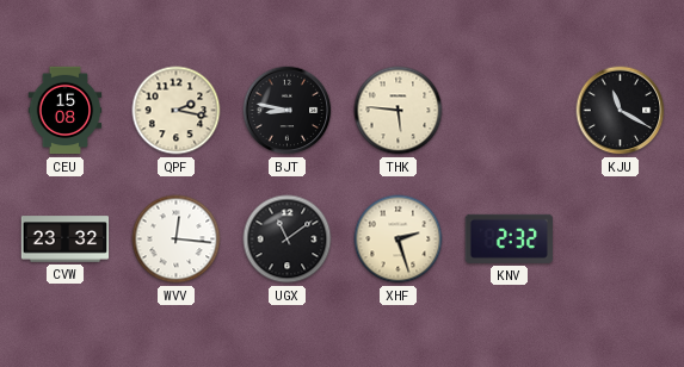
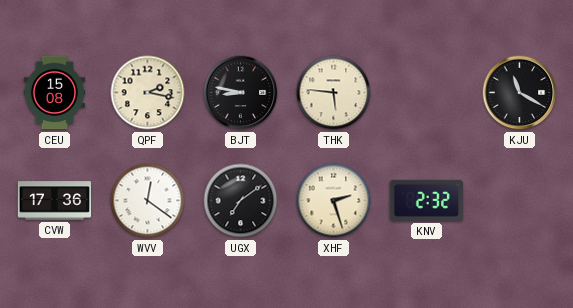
CVW: 23:32 -> 17:36 (55, 201)
WVV: 12:16 -> 12:21 (148, 201)
UGX: 11:09 -> 7:09 (241, 201)
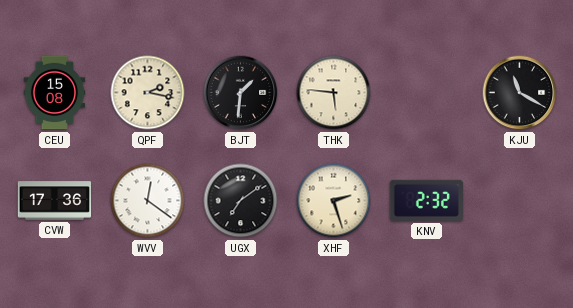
BJT: 8:47 -> 1:31 (241, 93)
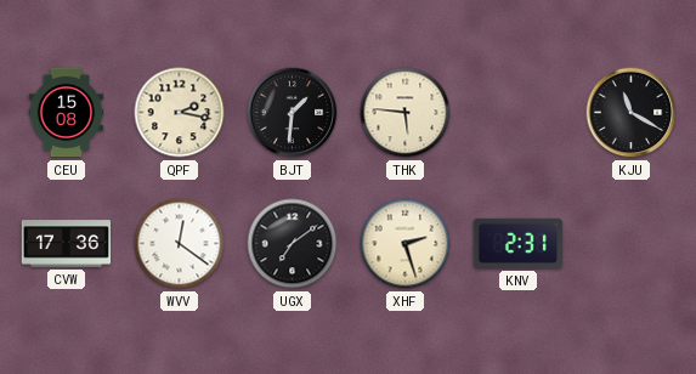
KNV: 2:32 -> 2:31 (517, 243)
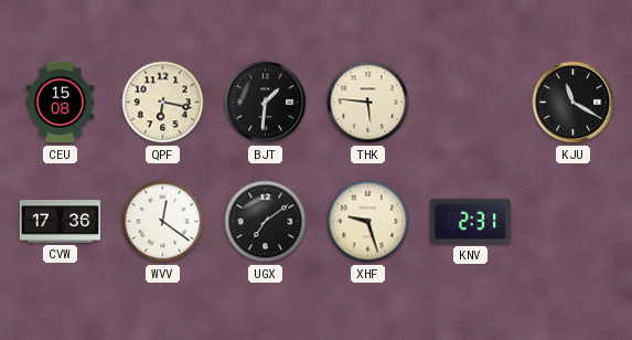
QPF: 2:17 -> 6:17 (163, 103)
XHF: 2:27 -> 9:27 (368, 222)
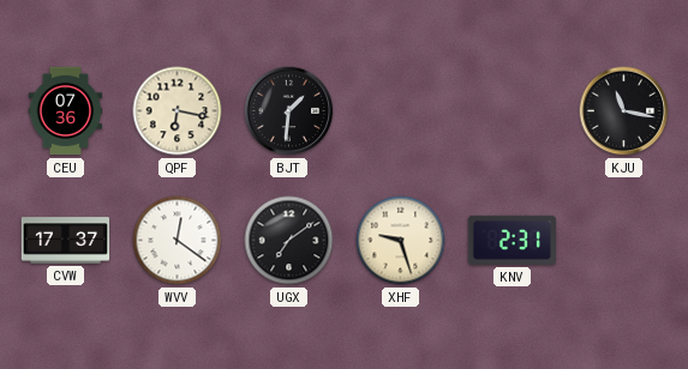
CEU: 15:08 -> 07:36 (66, 111)
THK: 5:46 -> none (368, 103)
KJU: 11:20 -> 11:17 (624, 111)
CVW: 17:36 -> 17:37 (66, 241)
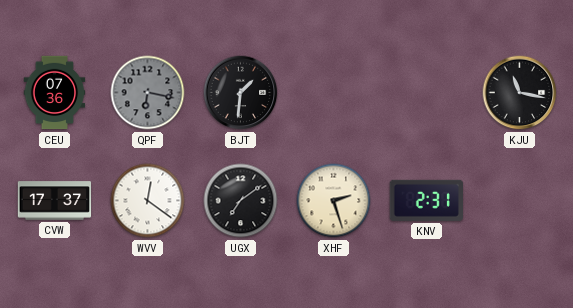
QPF dial: cream -> grey (148, 93)
XHF: 9:27 -> 2:27 (334, 201)
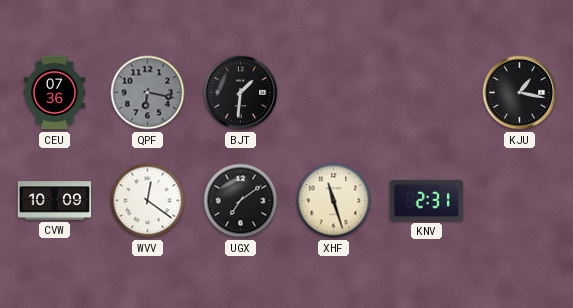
KJU: 11:17 -> 1:17 (520, 93)
CVW: 17:37 -> 10:09 (55, 201)
XHF: 2:27 -> 11:27 (334, 201)
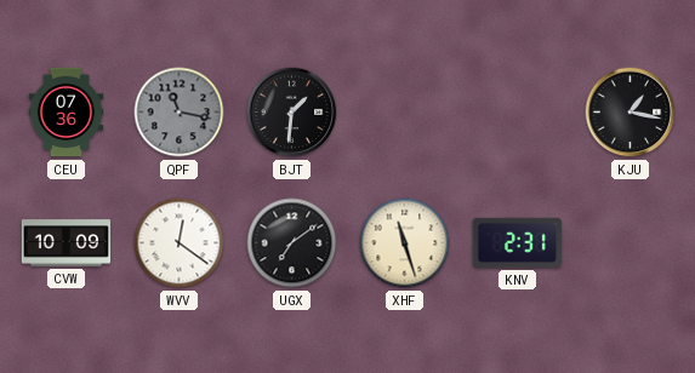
QPF: 6:17 -> 11:17 (180, 113)
